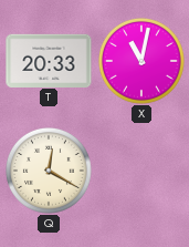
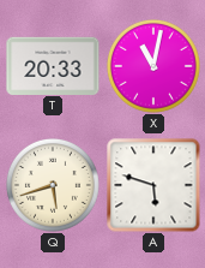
Q: 12:20 -> 5:42 (53, 185)
A: none -> 5:48 (153, 185)
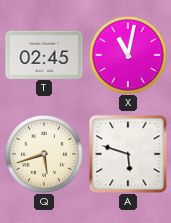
T: 20:33 -> 02:45 (44, 54)
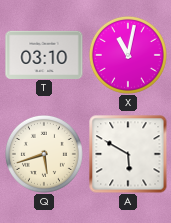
T: 02:45 -> 03:10 (44, 54)
A: 5:48 -> 5:50 (128, 154)
